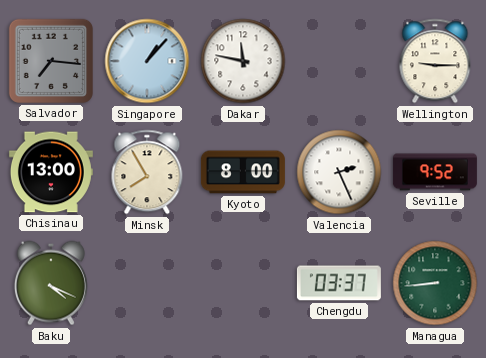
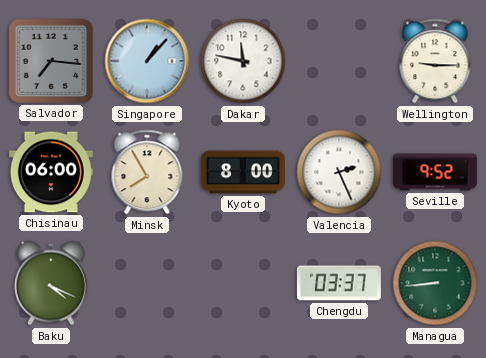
Chisinau: 13:00 -> 06:00 (51, 172)
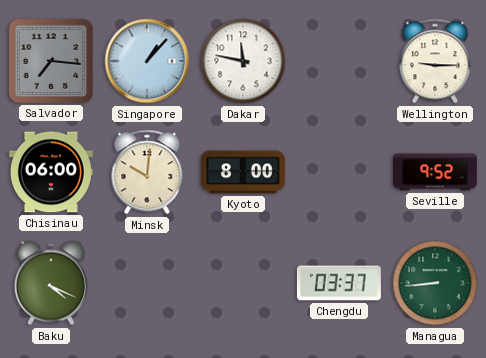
Minsk: 7:55 -> 10:01 (147, 172)
Valencia: 2:26 -> none (339, 172)
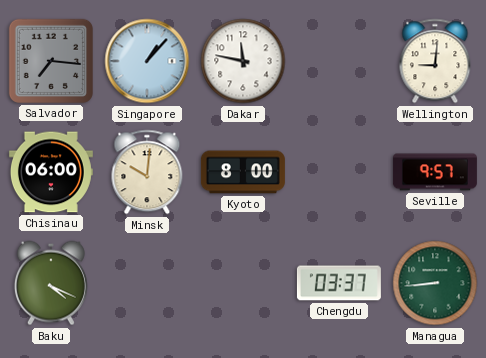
Wellington: 9:15 -> 9:01 (435, 61)
Seville: 9:52 -> 9:57 (435, 172)
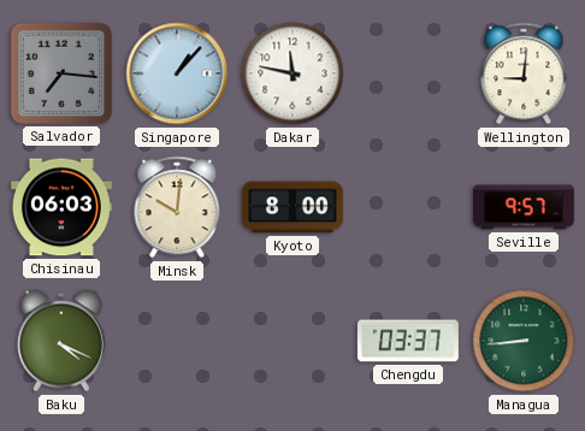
Chisinau: 06:00 -> 06:03 (61, 207)
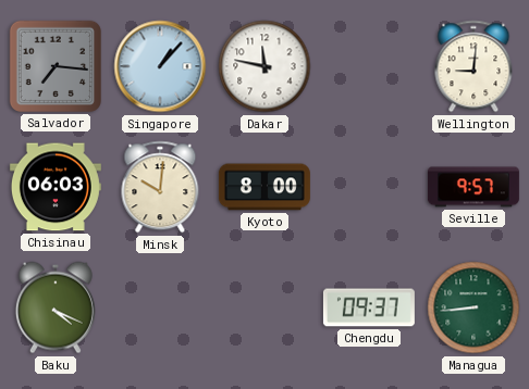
Chengdu: 03:37 -> 09:37 (369, 308)
